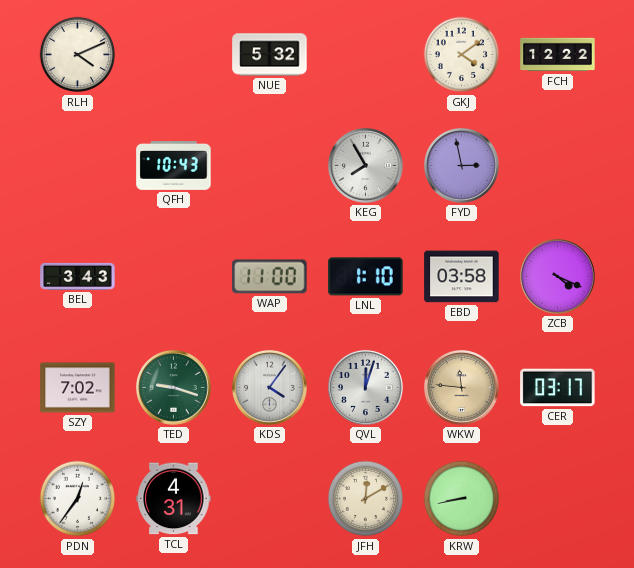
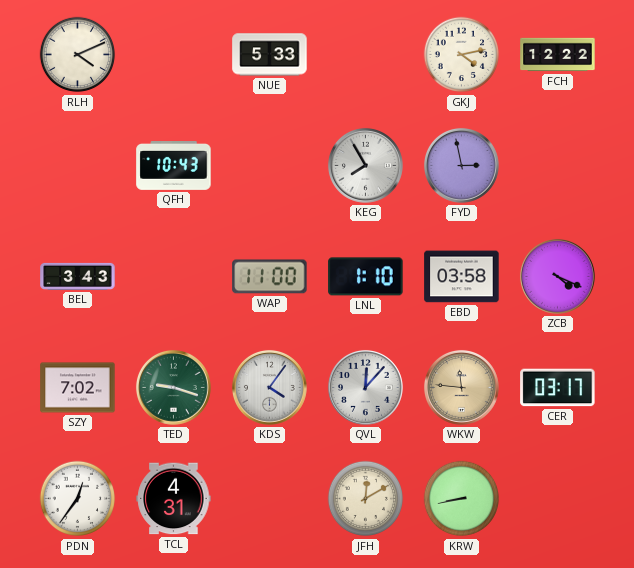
NUE: 5:32 -> 5:33 (270, 55)
GKJ: 4:09 -> 4:13 (462, 55)
QVL: 12:03 -> 12:07 (365, 387)
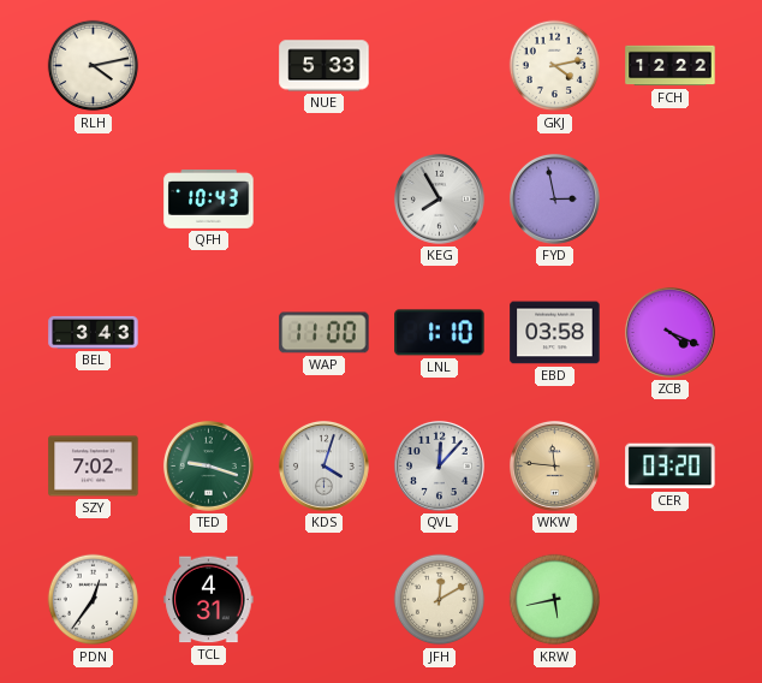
RLH: 4:11 -> 4:13 (94, 66)
KDS: 4:06 -> 4:03 (323, 465)
CER: 03:17 -> 03:20 (671, 467)
KRW: 8:43 -> 5:43 (555, 600)
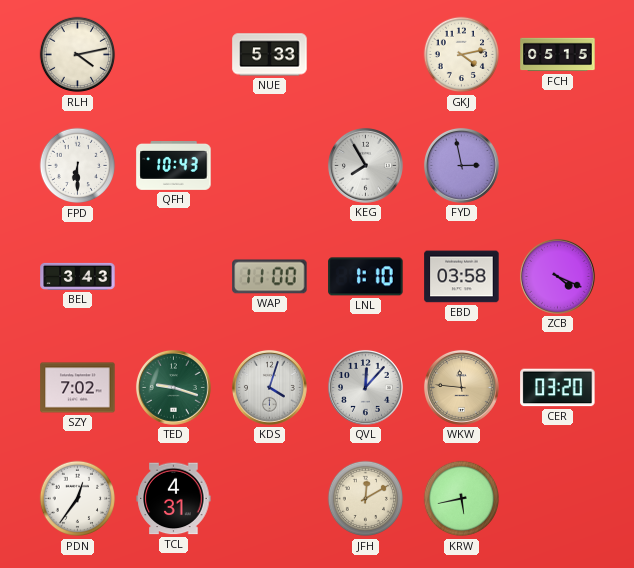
FCH: 12:22 -> 05:15 (558, 55)
FPD: none -> 6:30 (78, 166)
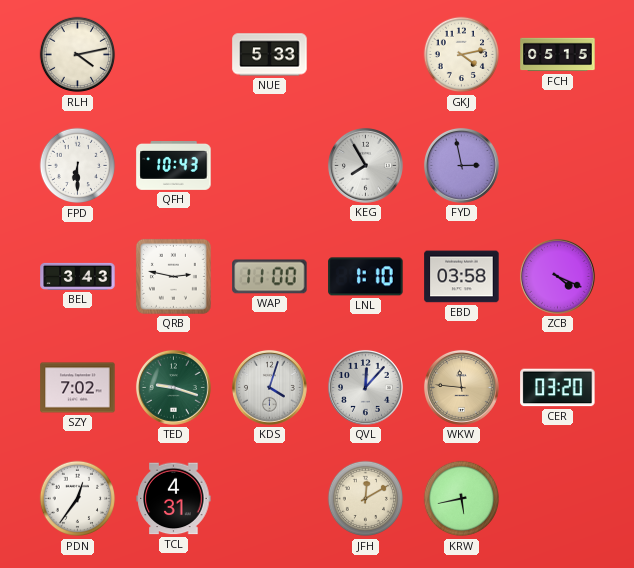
QRB: none -> 2:47 (173, 276)
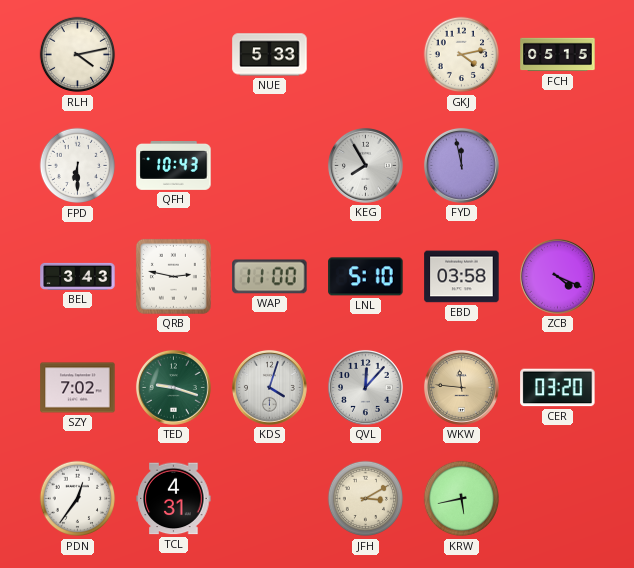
FYD: 2:58 -> 11:58 (461, 165)
LNL: 1:10 -> 5:10 (366, 277)
JFH: 12:10 -> 3:10 (366, 499)
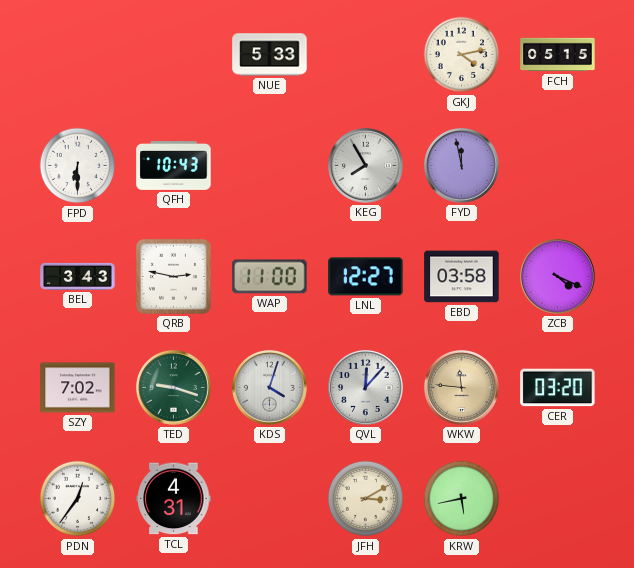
RLH: 4:13 -> none (78, 55)
LNL: 5:10 -> 12:27 (366, 277)
